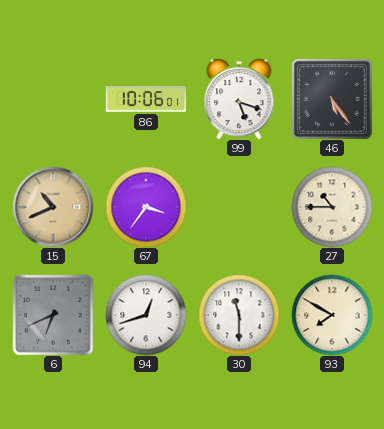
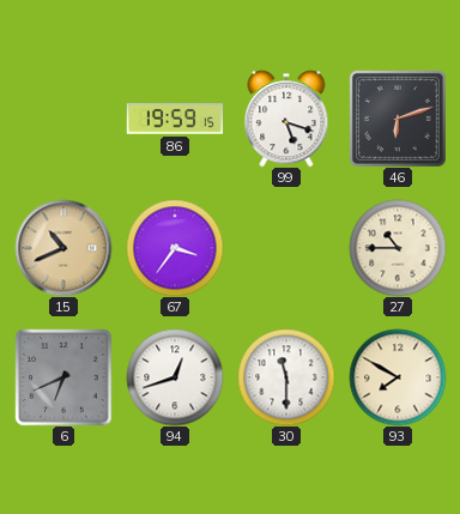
86: 10:06 -> 19:59 (175, 119)
46: 5:24 -> 6:12 (398, 119)
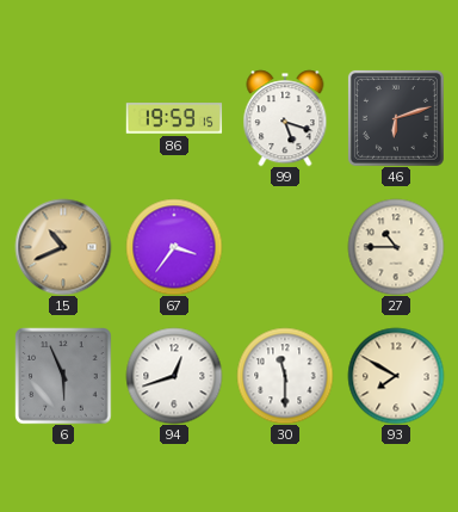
6: 6:41 -> 5:56 (63, 376)
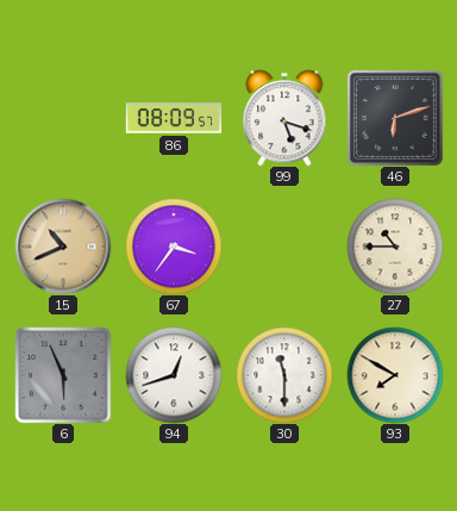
86: 19:59 -> 08:09 (174, 118)
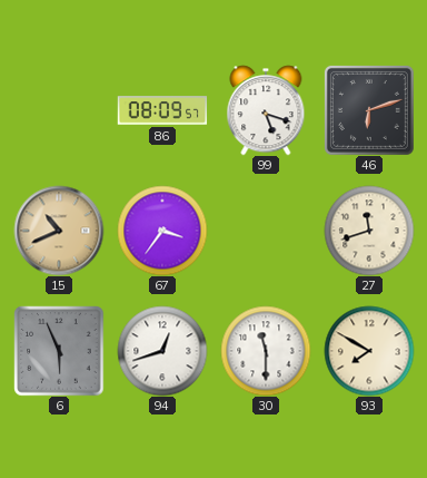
27: 10:45 -> 11:42 (369, 231)
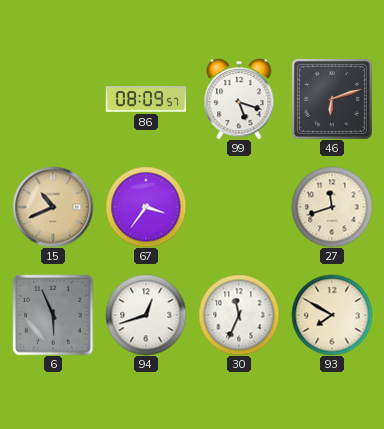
30: 11:30 -> 11:34 (239, 315)
